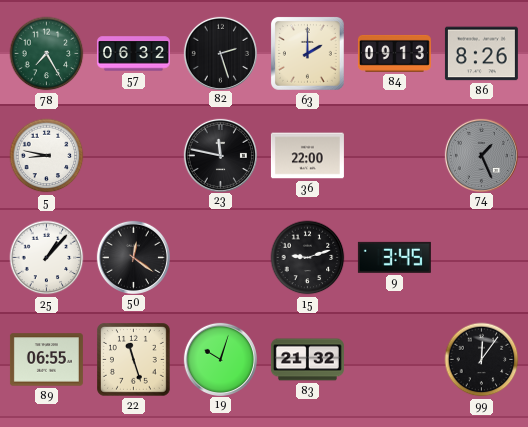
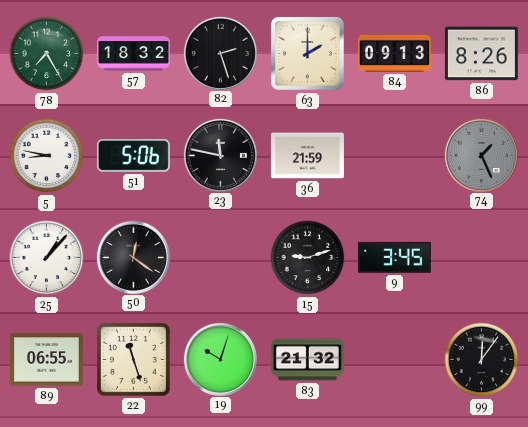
57: 06:32 -> 18:32 (133, 54)
51: none -> 5:06 (133, 156)
36: 22:00 -> 21:59 (307, 156)
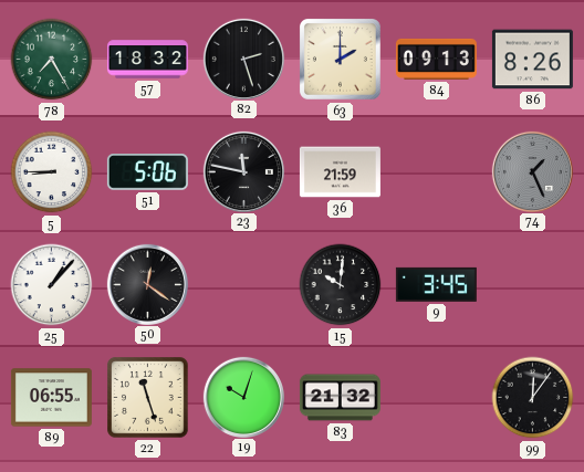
5: 8:47 -> 8:45 (52, 172)
15: 9:12 -> 10:01 (341, 285)
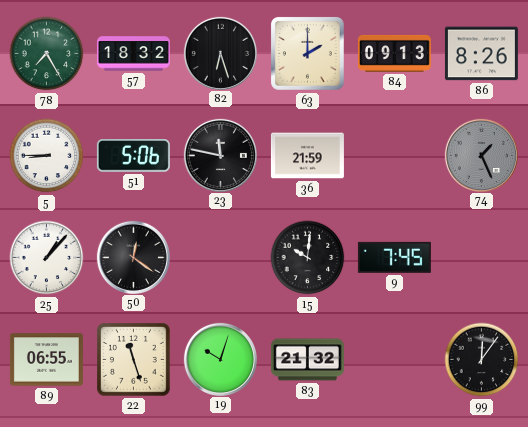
82: 2:27 -> 6:27 (220, 53)
9: 3:45 -> 7:45 (394, 257)
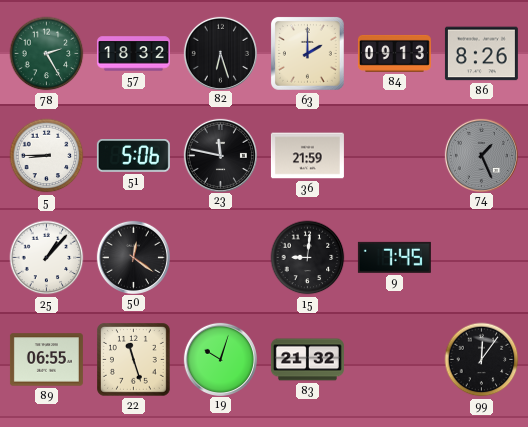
78: 7:25 -> 2:25 (47, 54)
15: 10:01 -> 9:01 (308, 258)
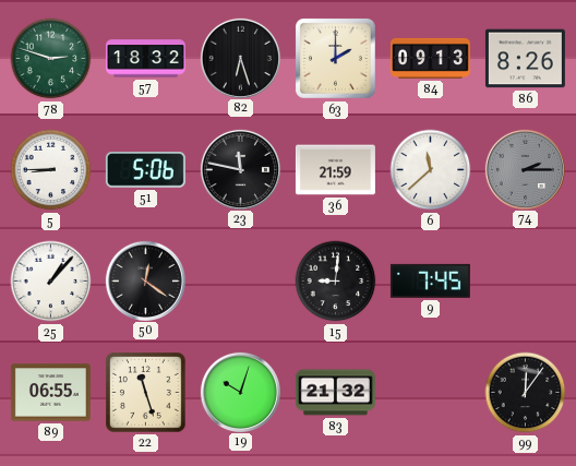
78: 2:25 -> 2:48 (51, 59)
6: none -> 11:38 (431, 170)
74: 1:26 -> 2:15 (525, 169)
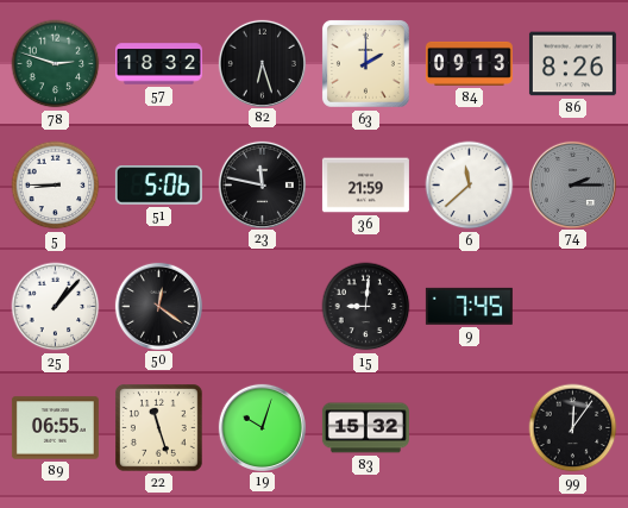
83: 21:32 -> 15:32 (365, 428)
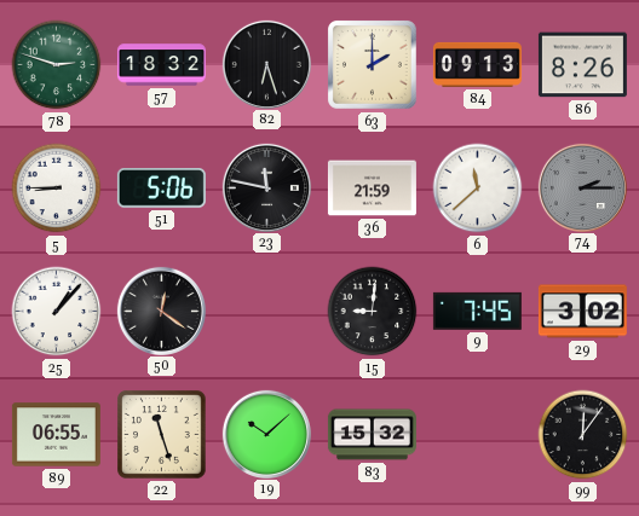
29: none -> 3:02 (582, 312)
19: 10:03 -> 10:08 (266, 434)
